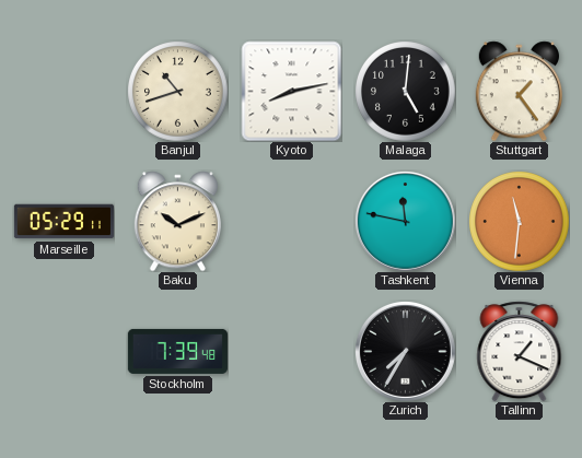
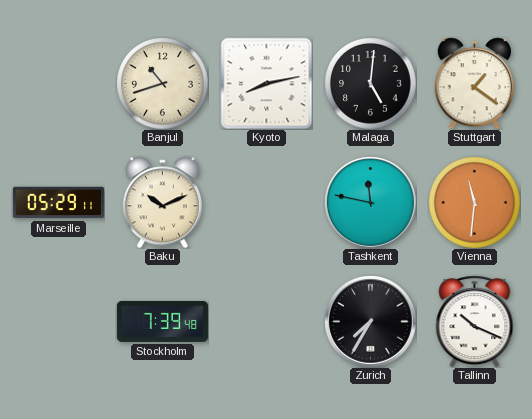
Stuttgart: 1:24 -> 1:21 (474, 83)
Tallinn: 1:19 -> 10:19 (475, 321)
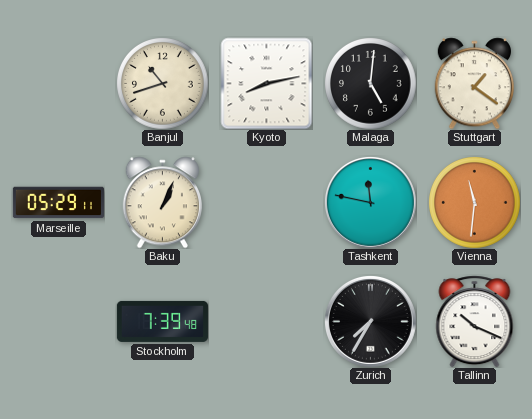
Baku: 10:11 -> 1:04 (162, 202)
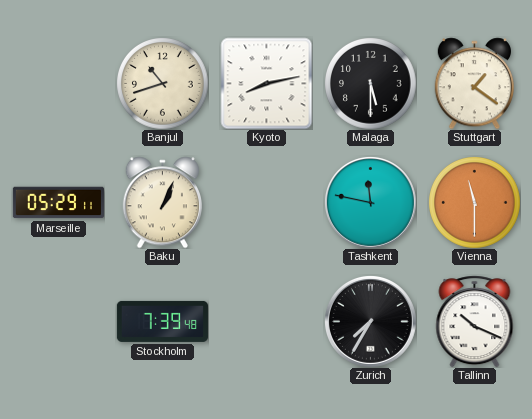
Malaga: 5:01 -> 5:30 (371, 84)
Vienna: 11:31 -> 11:30 (475, 203)
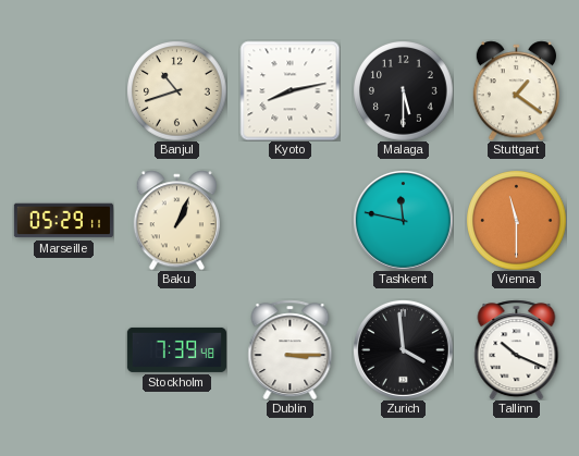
Dublin: none -> 3:15 (291, 349)
Zurich: 7:35 -> 3:59 (403, 349)
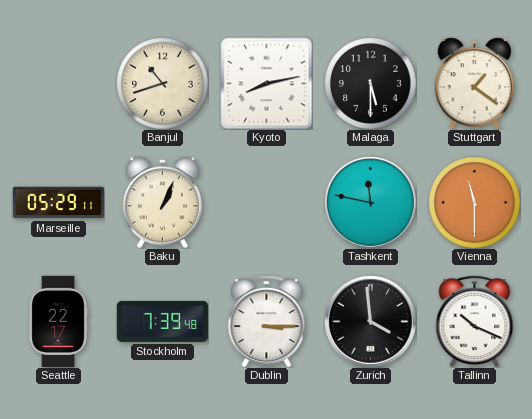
Seattle: none -> 22:17 (58, 321)
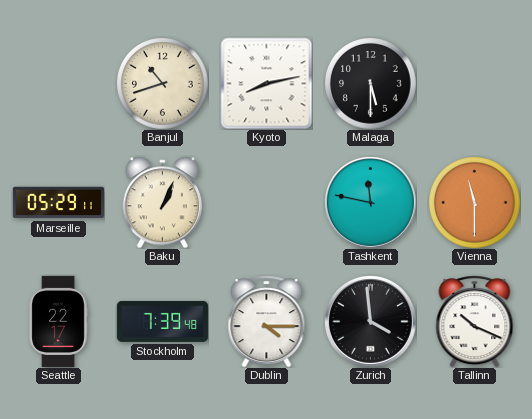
Stuttgart: 1:21 -> none (474, 83)
Dublin: 3:15 -> 4:15 (267, 321)
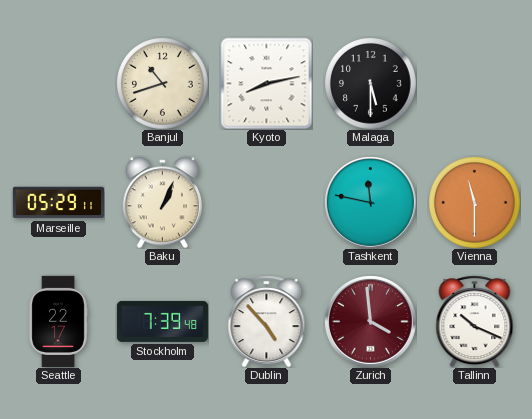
Dublin: 4:15 -> 4:53 (267, 321)
Zurich dial: black -> burgundy (370, 321)
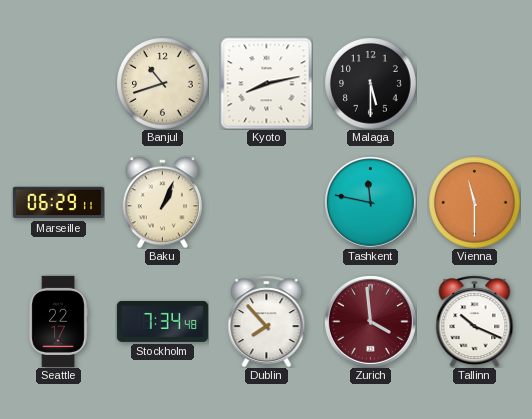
Marseille: 05:29 -> 06:29 (58, 203)
Stockholm: 7:39 -> 7:34 (162, 321)
Dublin: 4:53 -> 7:53 (267, 321)
